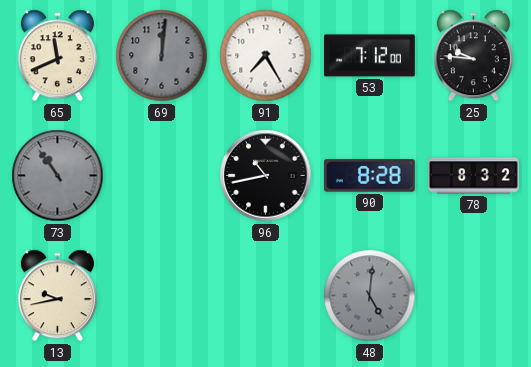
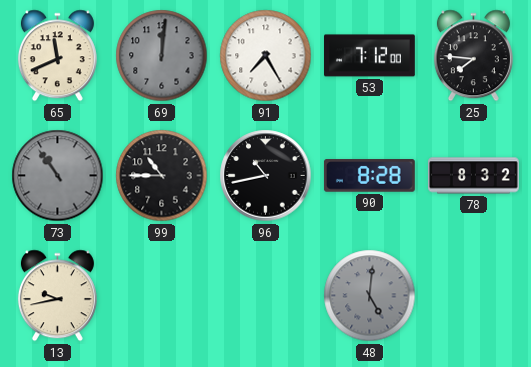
25: 9:46 -> 7:46 (473, 56)
99: none -> 10:45 (162, 176)
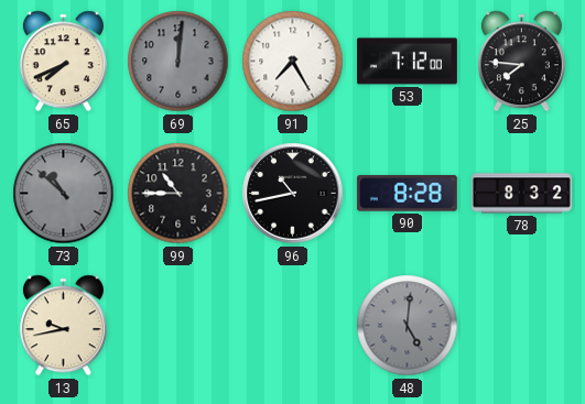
65: 11:41 -> 7:41 (63, 62)
73: 10:54 -> 10:52 (64, 194)
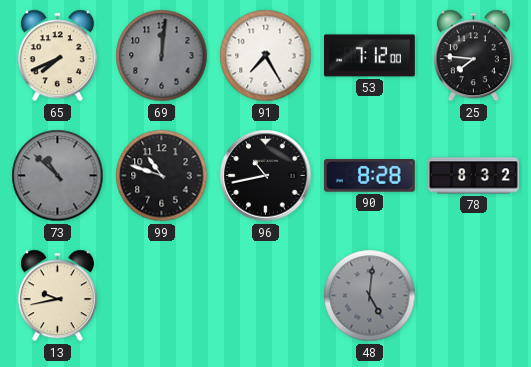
99: 10:45 -> 10:48 (162, 176)
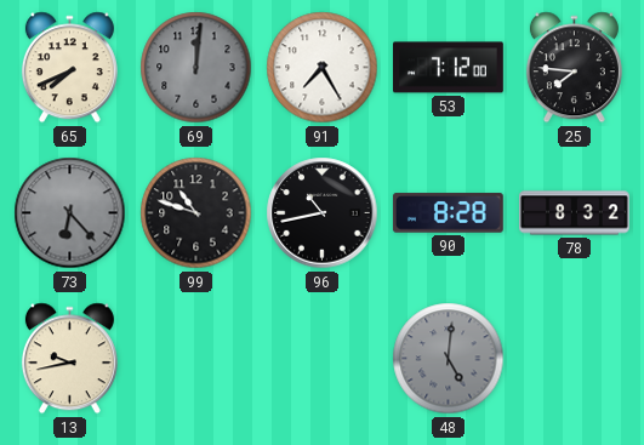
73: 10:52 -> 6:23 (70, 213)
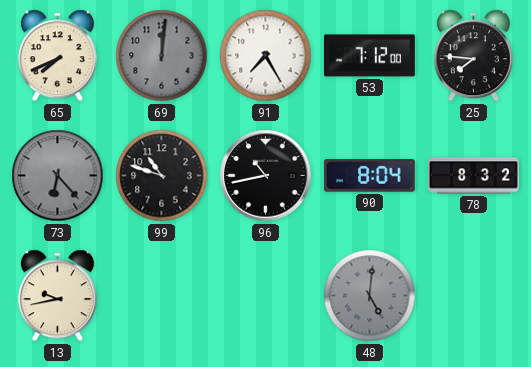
90: 8:28 -> 8:04 (369, 176)
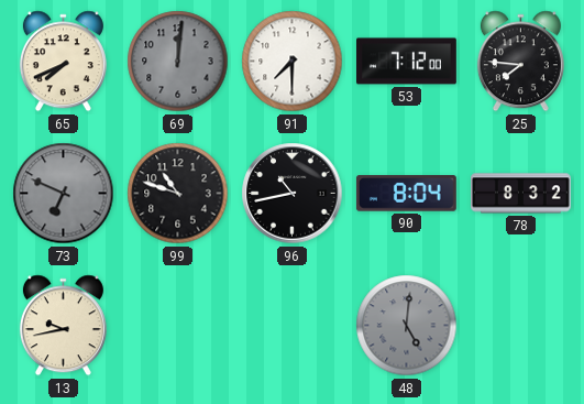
91: 7:25 -> 7:30 (293, 62)
73: 6:23 -> 6:49 (64, 194)
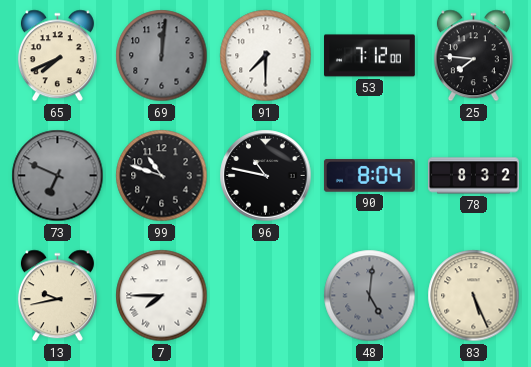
96: 10:43 -> 10:47 (266, 176)
7: none -> 7:45 (162, 296)
83: none -> 5:26 (474, 296)
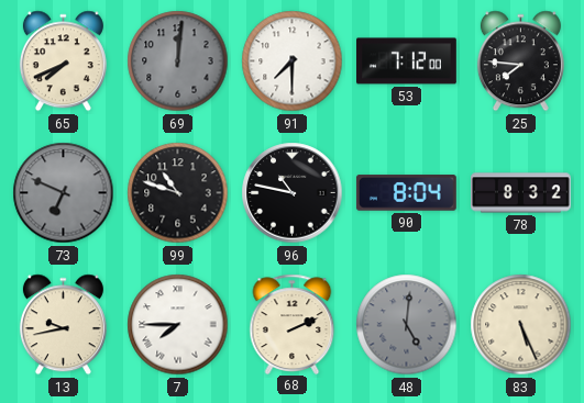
68: none -> 2:11 (293, 324)
